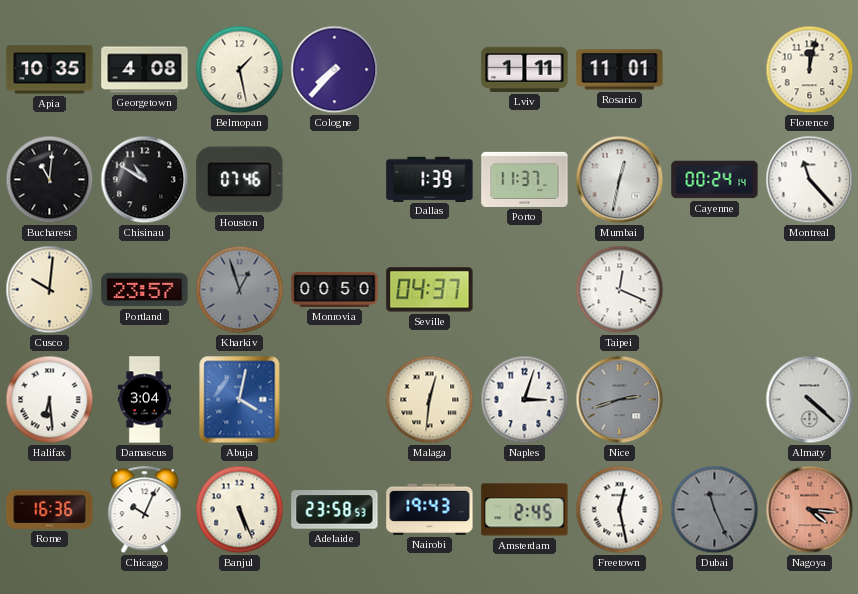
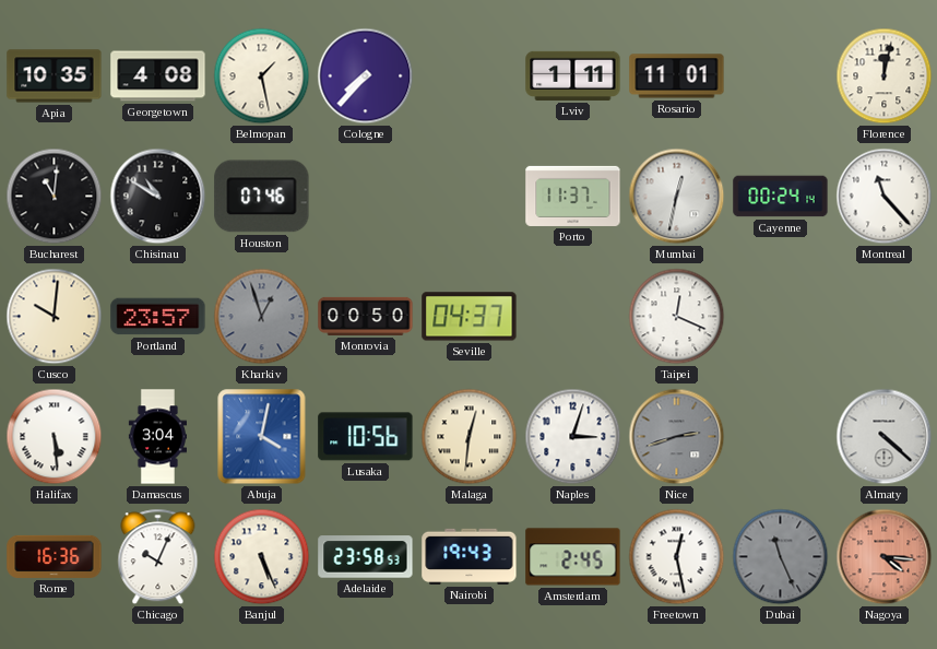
Dallas: 1:39 -> none (430, 179)
Halifax: 6:29 -> 5:29 (55, 437)
Lusaka: none -> 10:56 (366, 437)
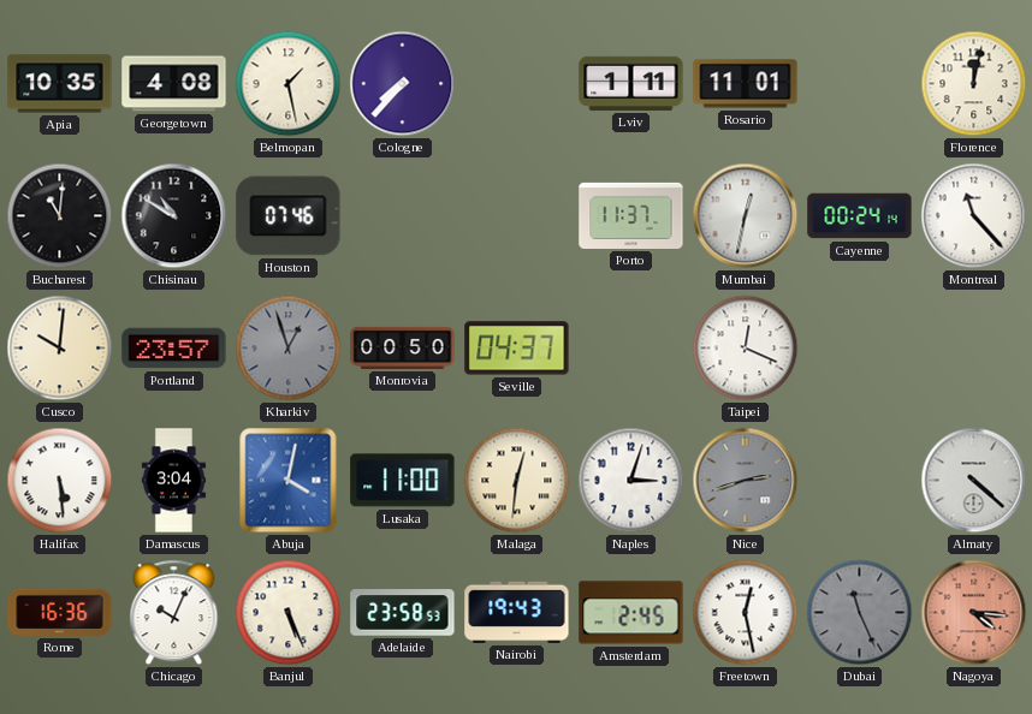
Lusaka: 10:56 -> 11:00 (403, 481)
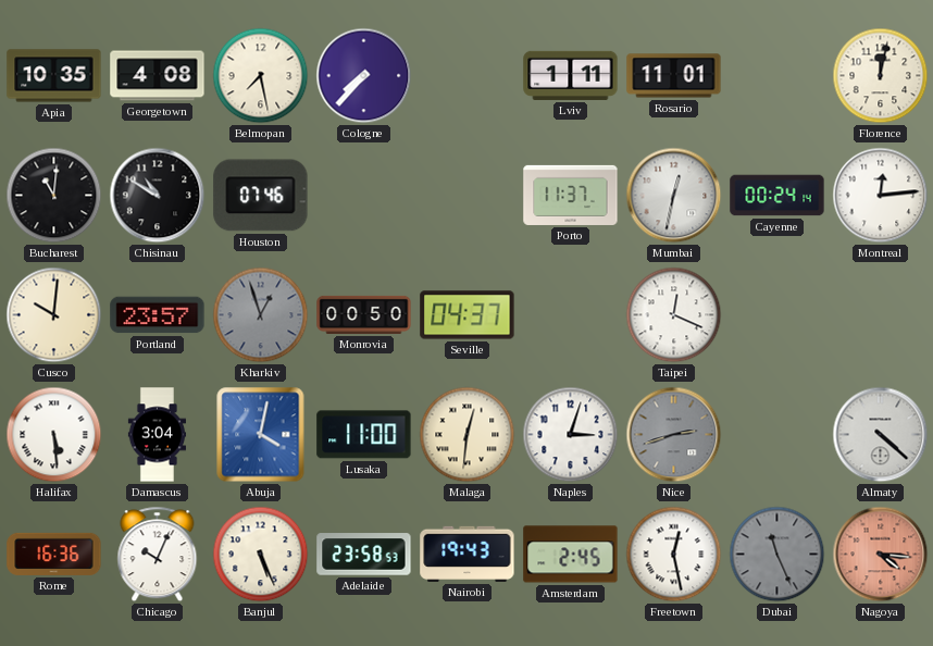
Belmopan: 1:28 -> 7:28 (261, 76)
Montreal: 11:23 -> 12:14 (881, 196)
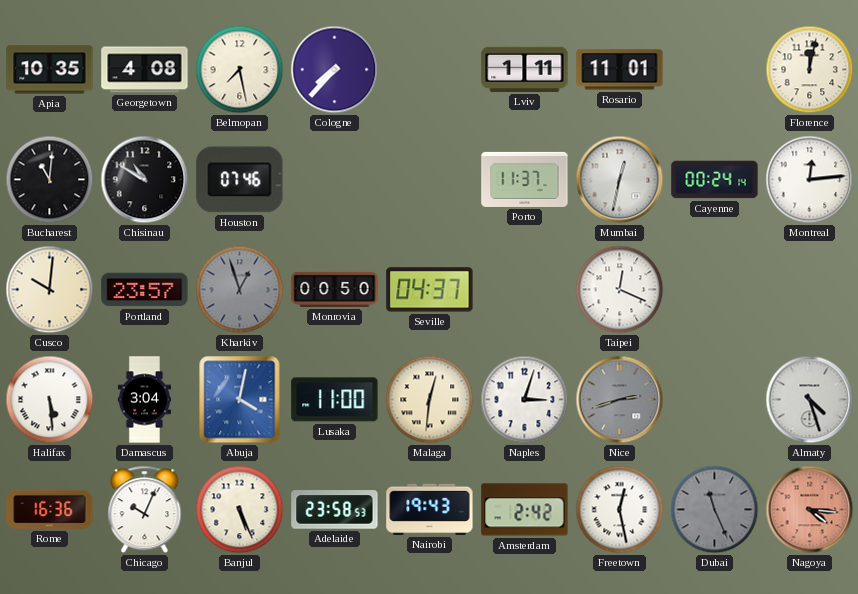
Almaty: 4:22 -> 4:27 (810, 400)
Amsterdam: 2:45 -> 2:42 (525, 510)
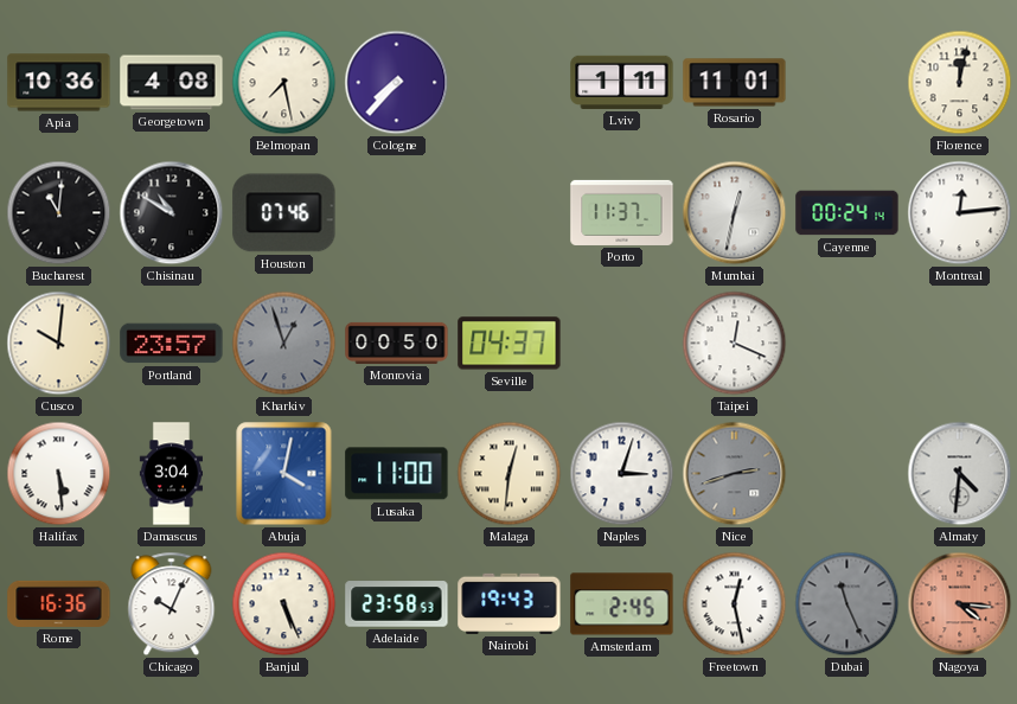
Apia: 10:35 -> 10:36 (59, 83)
Almaty: 4:27 -> 4:31 (960, 474)
Amsterdam: 2:42 -> 2:45 (622, 604)
